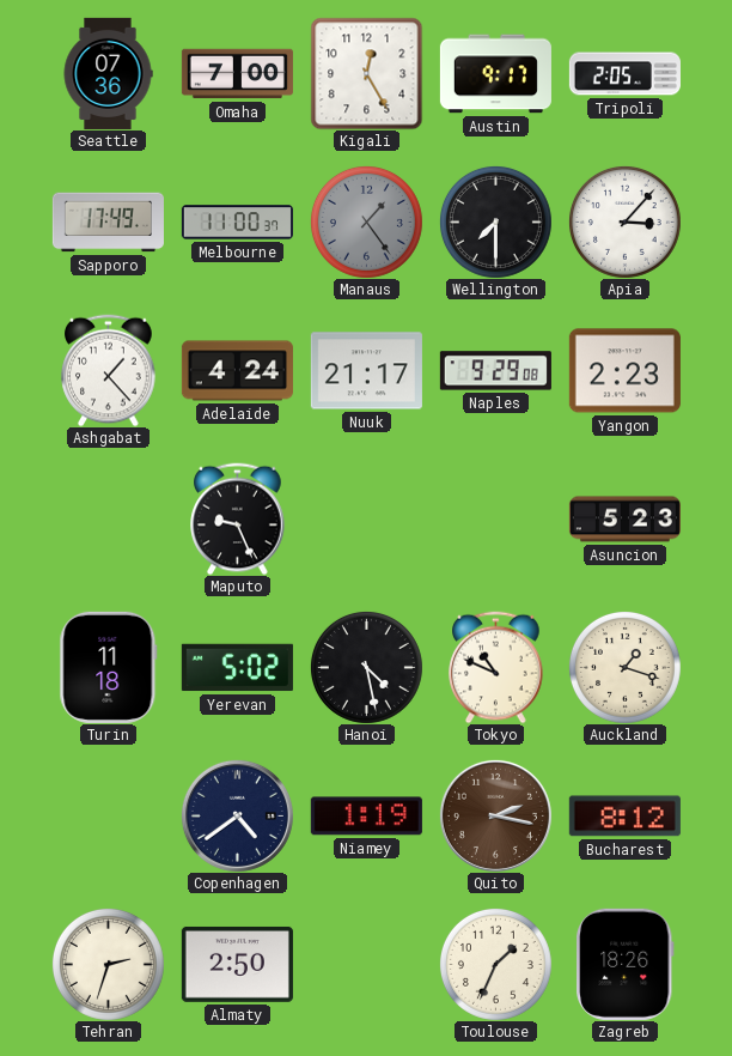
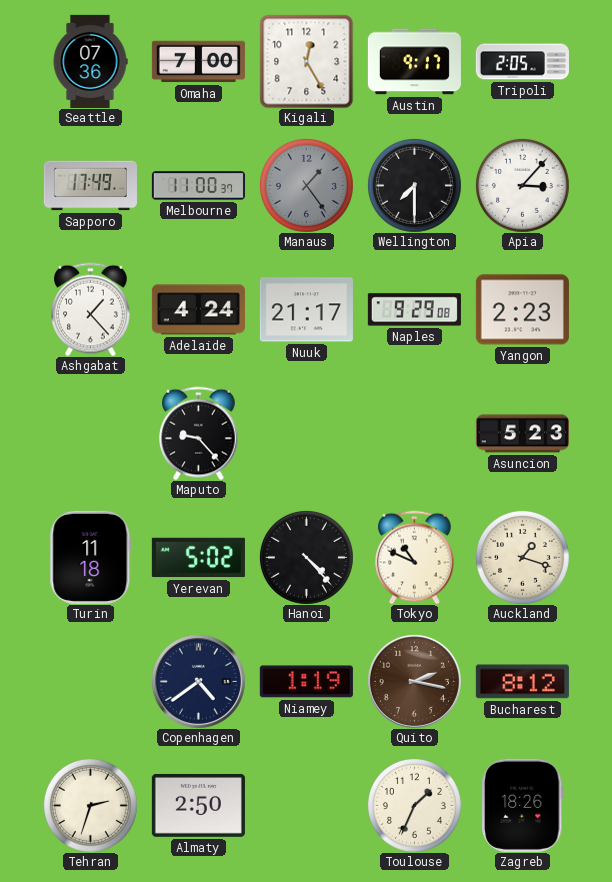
Maputo: 9:26 -> 9:23 (199, 433)
Hanoi: 4:28 -> 4:23 (306, 557)
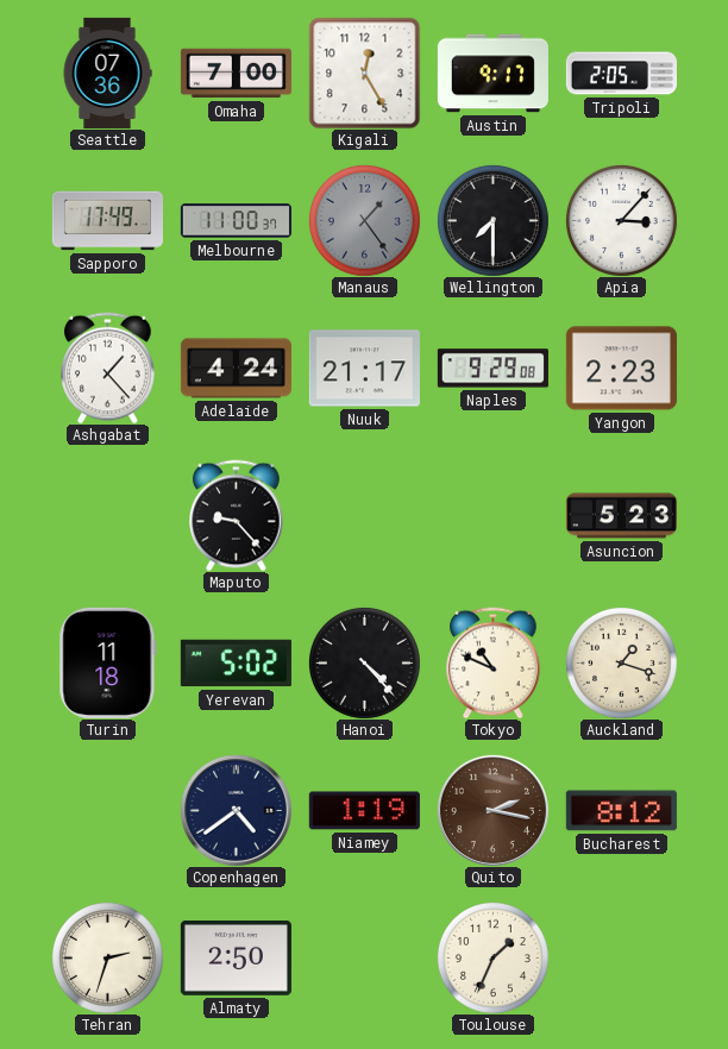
Zagreb: 18:26 -> none (523, 805)
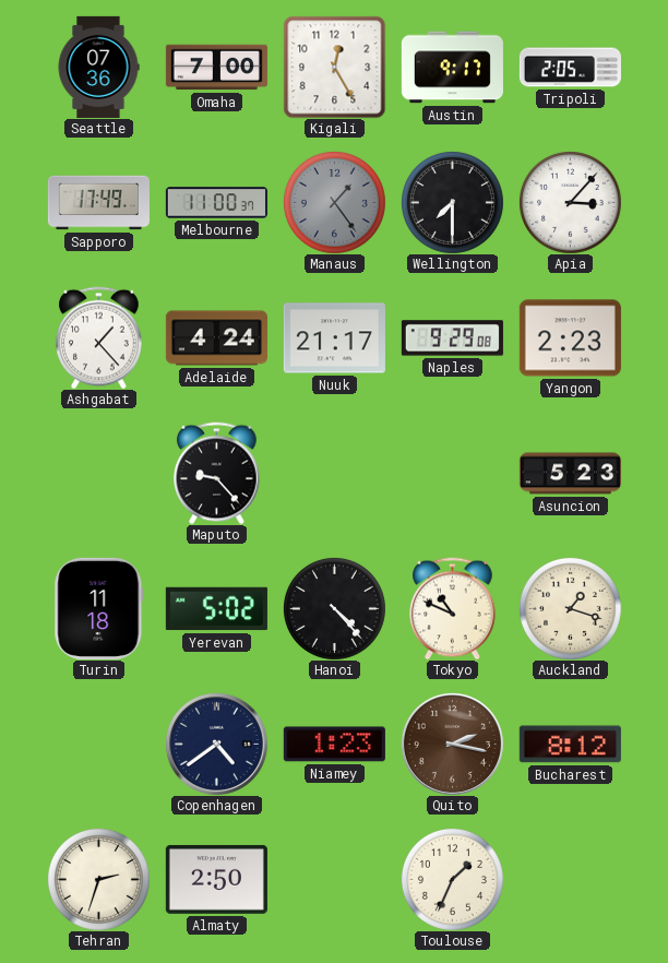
Niamey: 1:19 -> 1:23 (334, 745)
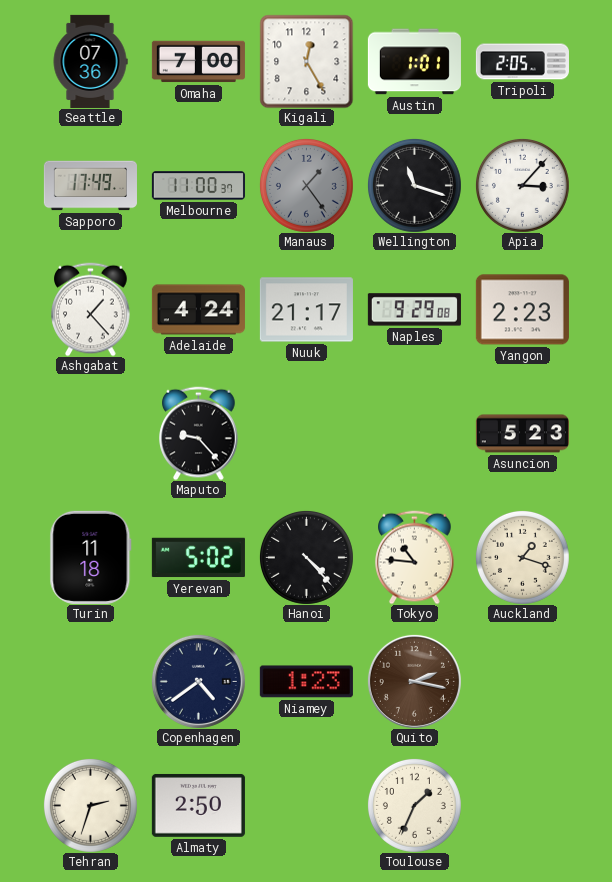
Austin: 9:17 -> 1:01 (414, 62)
Wellington: 7:30 -> 11:18 (414, 185)
Tokyo: 10:49 -> 10:46 (415, 557)
Bucharest: 8:12 -> none (570, 745)
